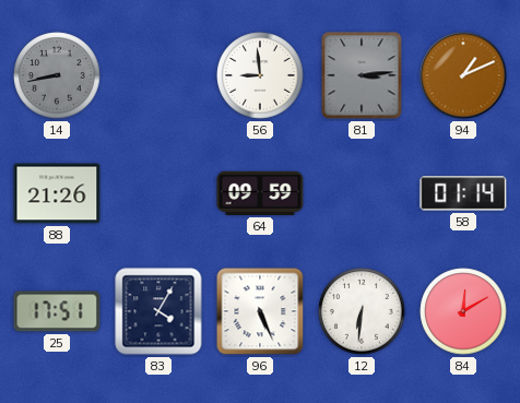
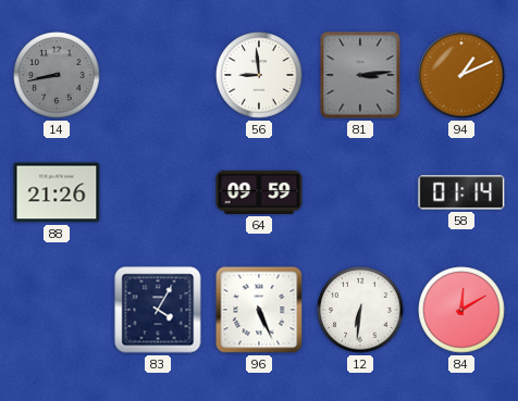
25: 17:51 -> none (57, 311)
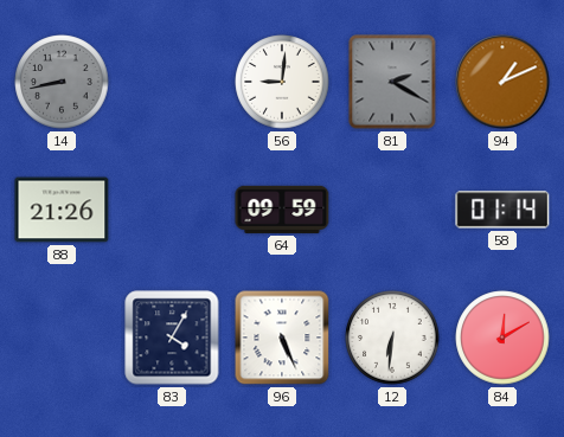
56: 8:59 -> 9:01 (282, 82)
81: 3:14 -> 2:20 (392, 82)
